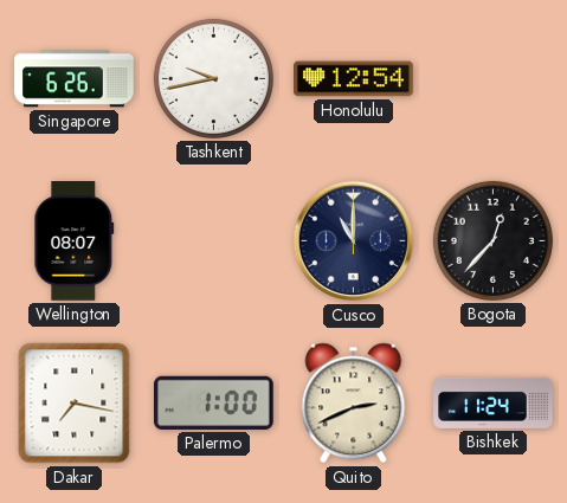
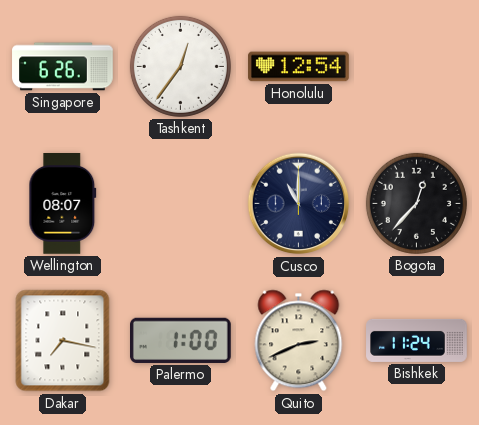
Tashkent: 9:43 -> 12:36 (180, 66)
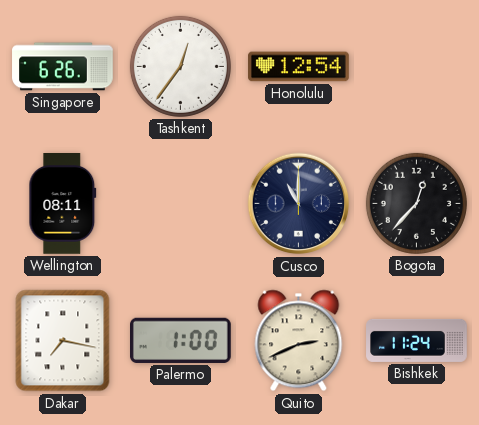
Wellington: 08:07 -> 08:11 (63, 204)
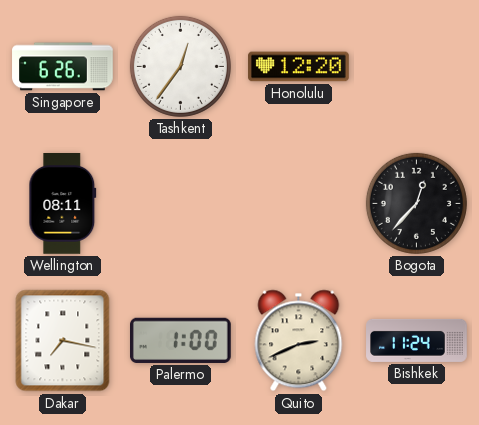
Honolulu: 12:54 -> 12:20 (299, 67)
Cusco: 11:00 -> none (299, 204)
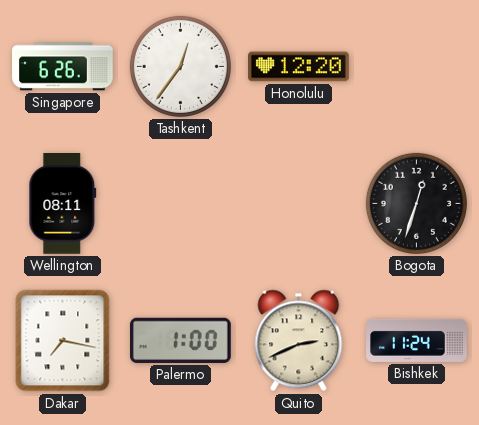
Bogota: 12:37 -> 12:33 (416, 203)
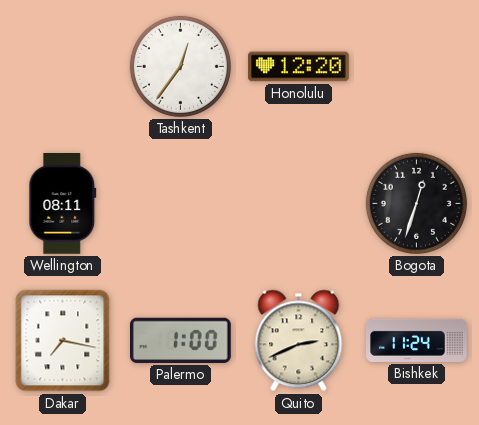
Singapore: 6:26 -> none (63, 67)
